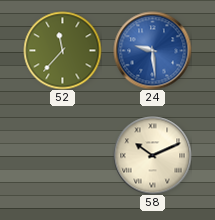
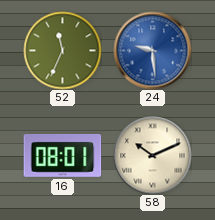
52: 11:37 -> 11:34 (62, 50)
16: none -> 08:01 (62, 155)
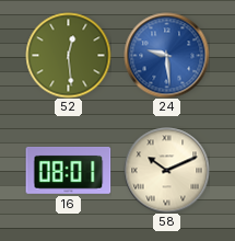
52: 11:34 -> 12:29 (68, 55)
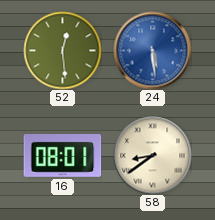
24: 9:29 -> 5:29 (152, 50)
58: 10:11 -> 8:39 (152, 155)
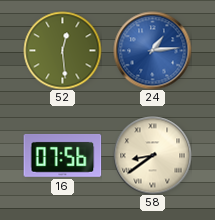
24: 5:29 -> 1:14 (152, 50)
16: 08:01 -> 07:56 (62, 155)
